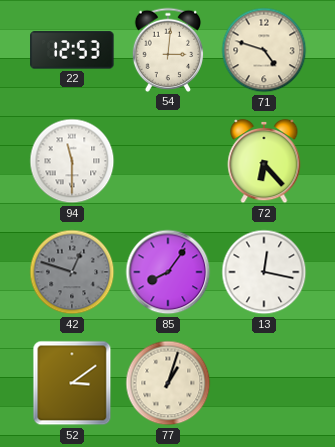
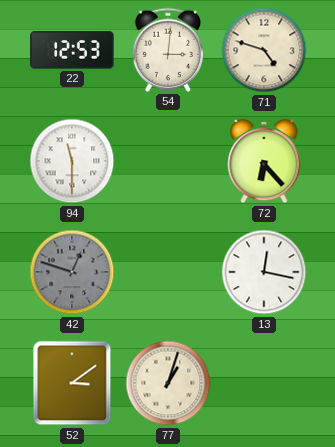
85: 8:06 -> none (168, 272)
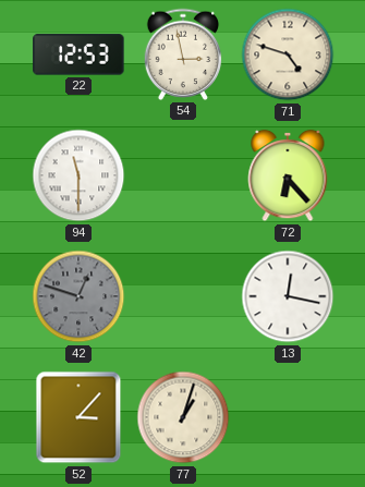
54: 3:01 -> 2:58 (183, 54)
52: 3:09 -> 3:07 (78, 417)
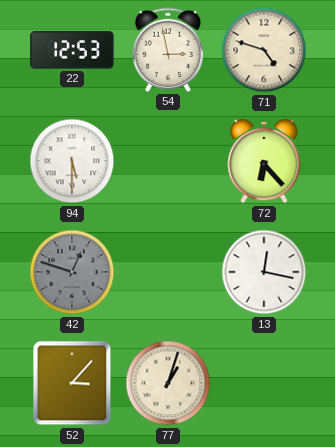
94: 11:30 -> 5:30 (72, 161)
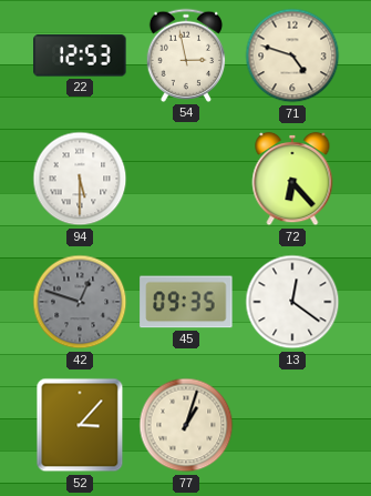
45: none -> 09:35 (186, 302)
13: 12:17 -> 12:21 (292, 302)
